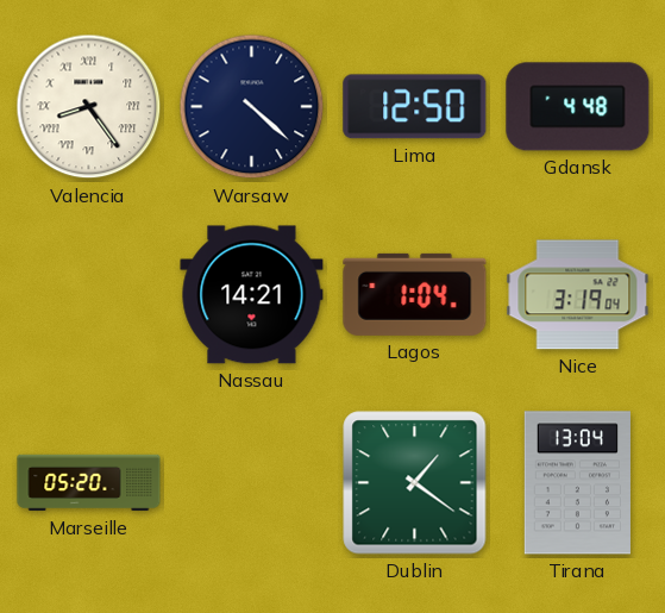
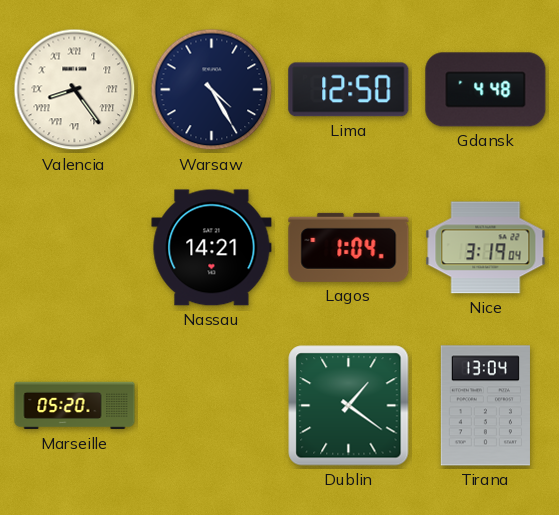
Warsaw: 4:22 -> 4:25 (212, 90)
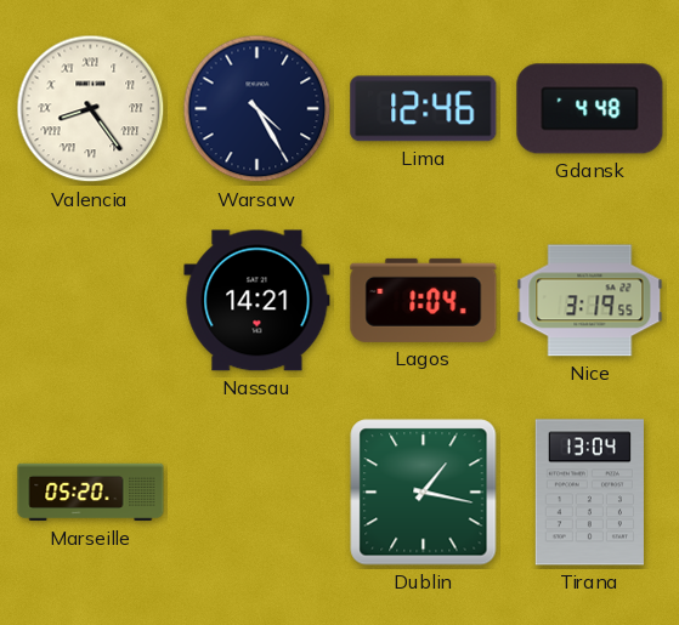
Lima: 12:50 -> 12:46 (424, 109)
Nice: 3:19:04 -> 3:19:55 (590, 301)
Dublin: 1:21 -> 1:17 (424, 493)
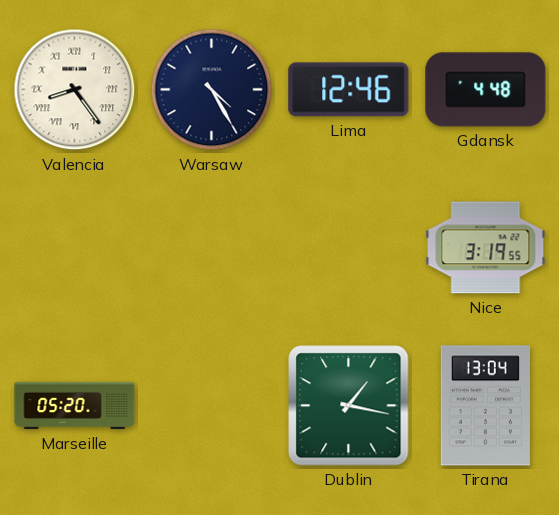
Nassau: 14:21 -> none (258, 301)
Lagos: 1:04 -> none (424, 300)
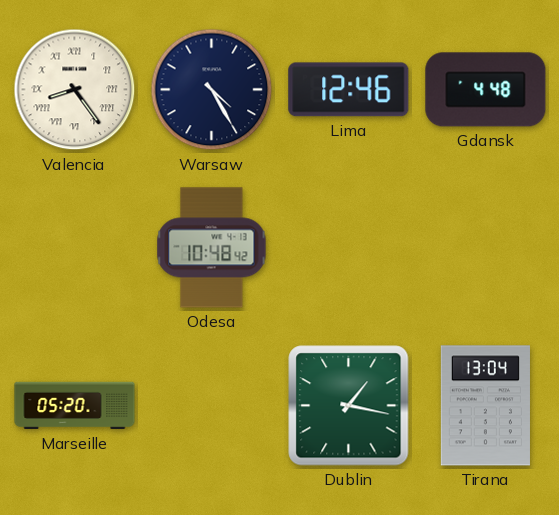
Odesa: none -> 10:48 (212, 248)
Nice: 3:19 -> none (486, 248)
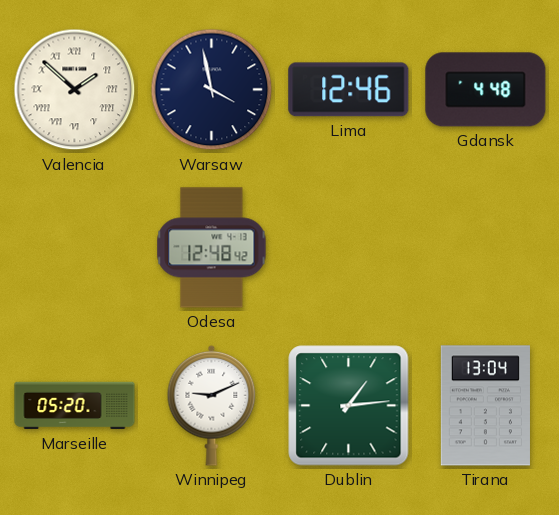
Valencia: 8:24 -> 1:52 (75, 90)
Warsaw: 4:25 -> 3:58 (212, 90)
Odesa: 10:48 -> 12:48 (212, 248)
Winnipeg: none -> 9:11 (212, 405)
Dublin: 1:17 -> 1:14 (349, 406)
